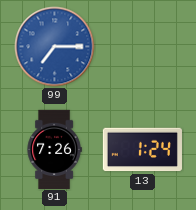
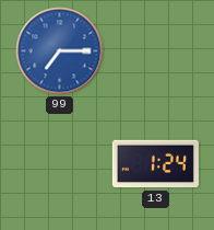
91: 7:26 -> none (54, 149)
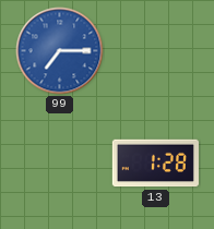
13: 1:24 -> 1:28 (155, 164)
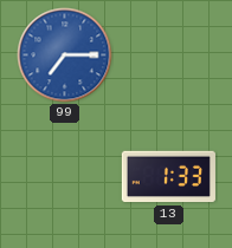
13: 1:28 -> 1:33 (168, 177)
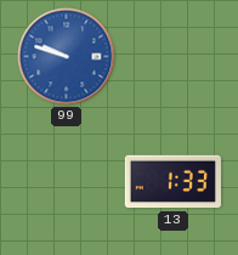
99: 7:15 -> 9:48 (67, 57)
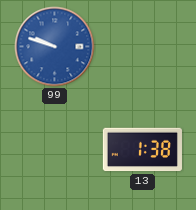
13: 1:33 -> 1:38 (142, 150)
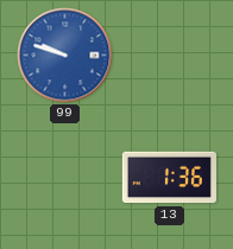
13: 1:38 -> 1:36 (169, 178)
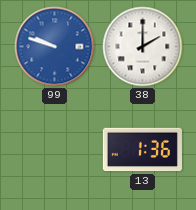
38: none -> 2:00 (143, 47)
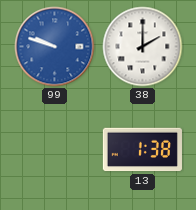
13: 1:36 -> 1:38 (142, 150)
